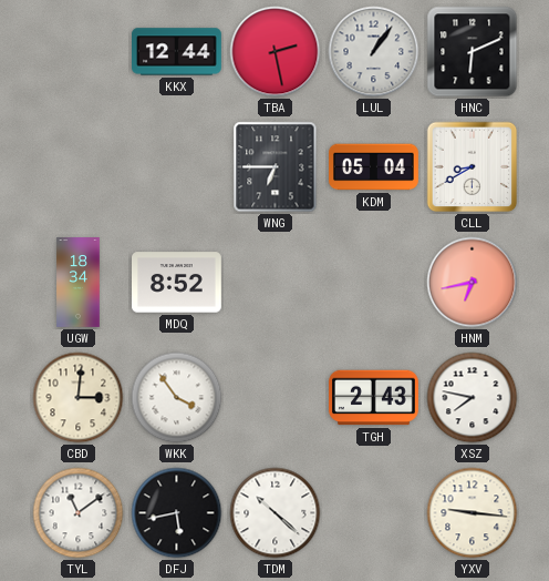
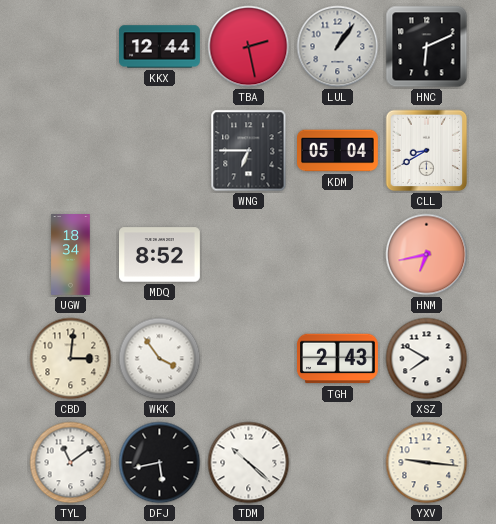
XSZ: 7:47 -> 7:50 (427, 359)
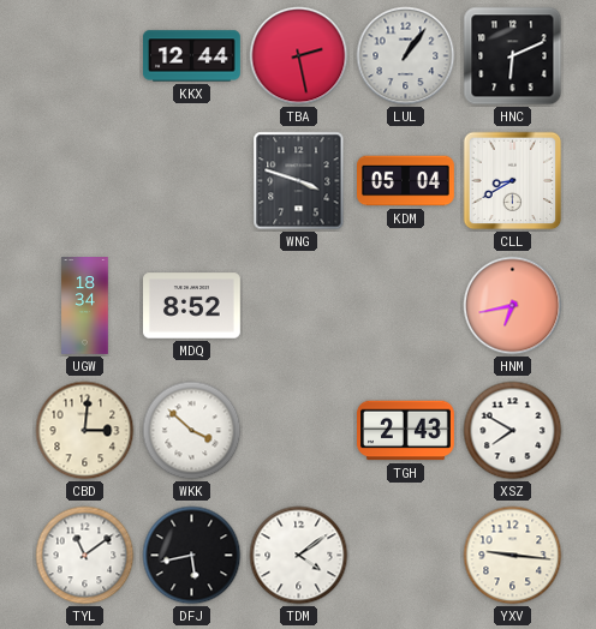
WNG: 6:45 -> 3:48 (299, 181)
WKK: 3:54 -> 3:52 (192, 431)
TDM: 10:22 -> 4:09 (299, 556)
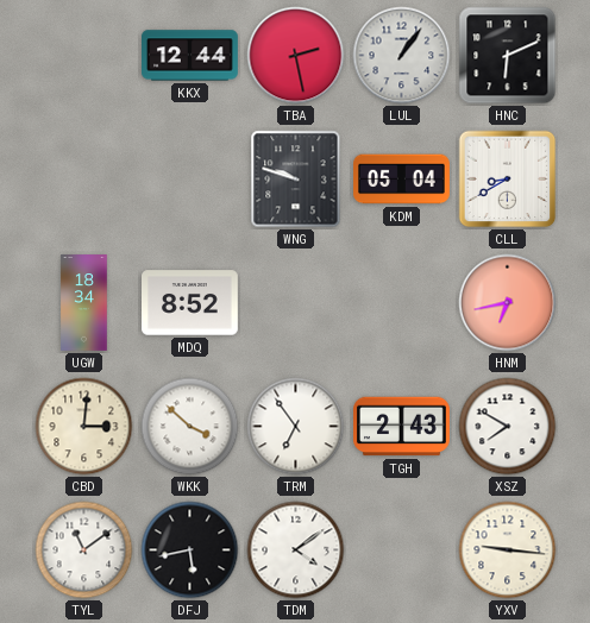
WNG: 3:48 -> 9:48 (296, 180)
TRM: none -> 6:54 (296, 427)
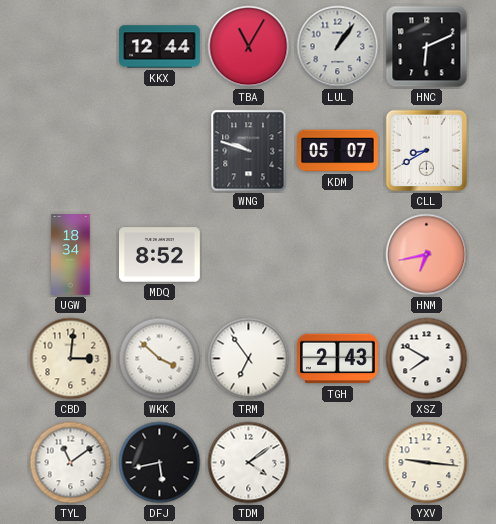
TBA: 2:28 -> 11:05 (249, 47)
KDM: 05:04 -> 05:07 (338, 151)
